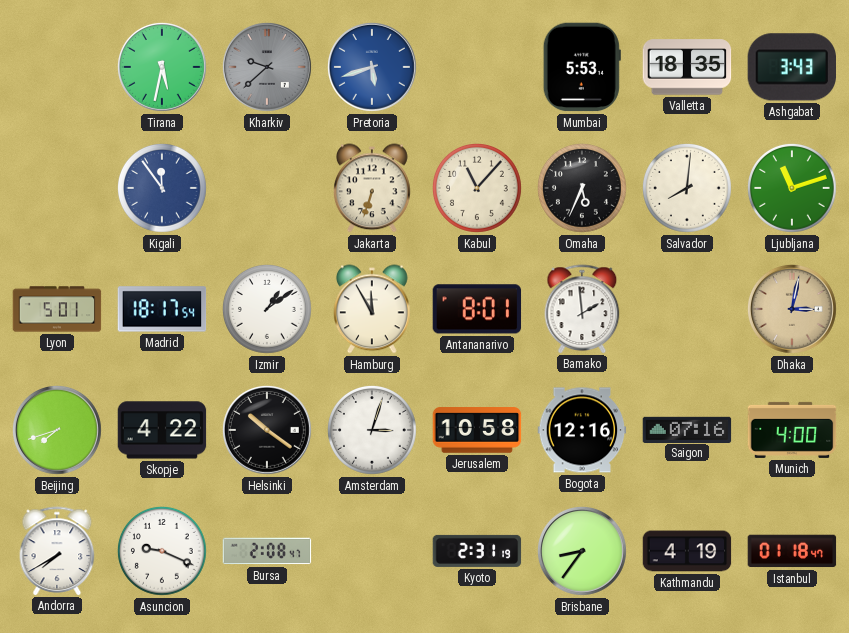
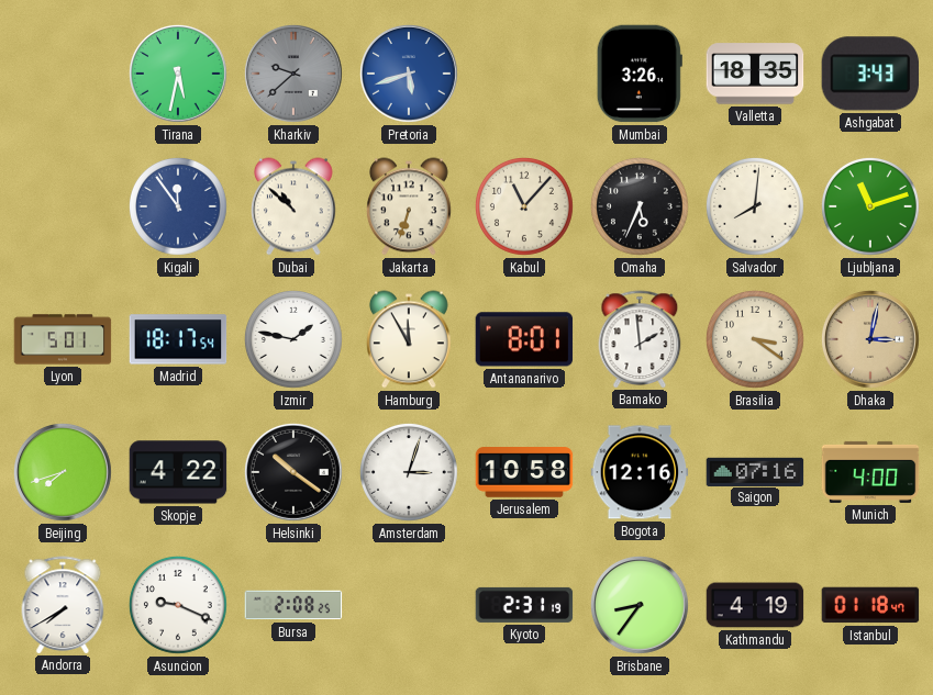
Mumbai: 5:53 -> 3:26 (640, 74)
Dubai: none -> 10:52 (295, 206)
Izmir: 1:09 -> 1:47 (293, 339)
Brasilia: none -> 3:21 (755, 339)
Bursa: 2:08:47 -> 2:08:25 (293, 605)
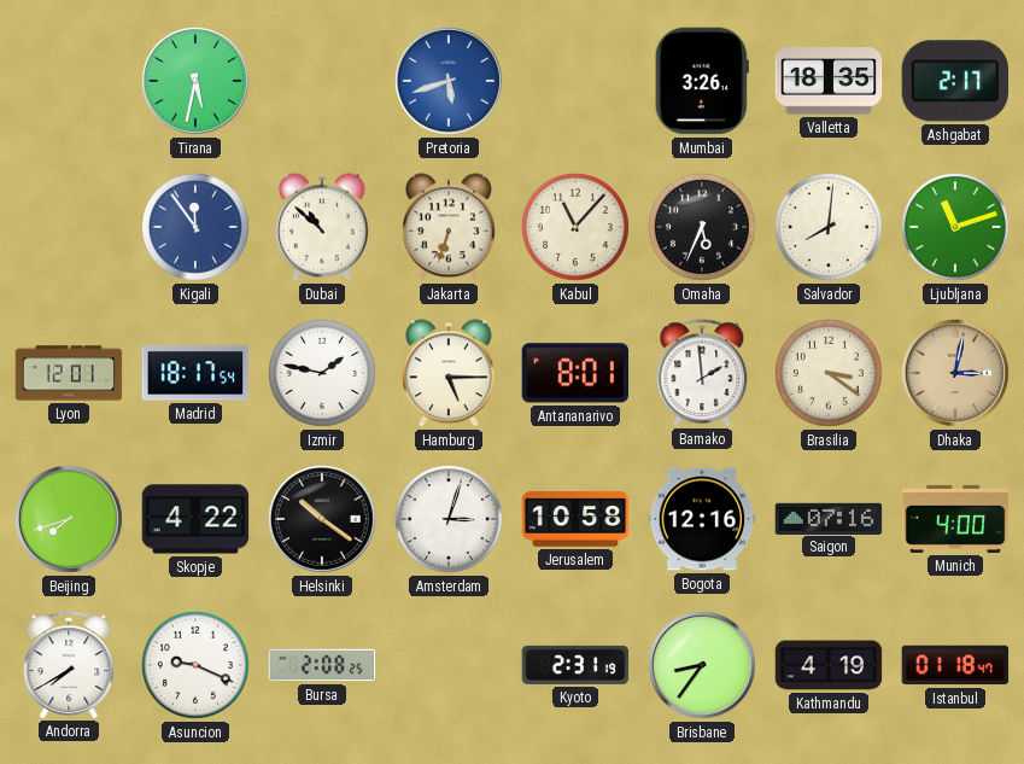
Kharkiv: 9:38 -> none (293, 74)
Ashgabat: 3:43 -> 2:17 (954, 81)
Lyon: 5:01 -> 12:01 (69, 373)
Hamburg: 11:55 -> 5:15 (450, 373)
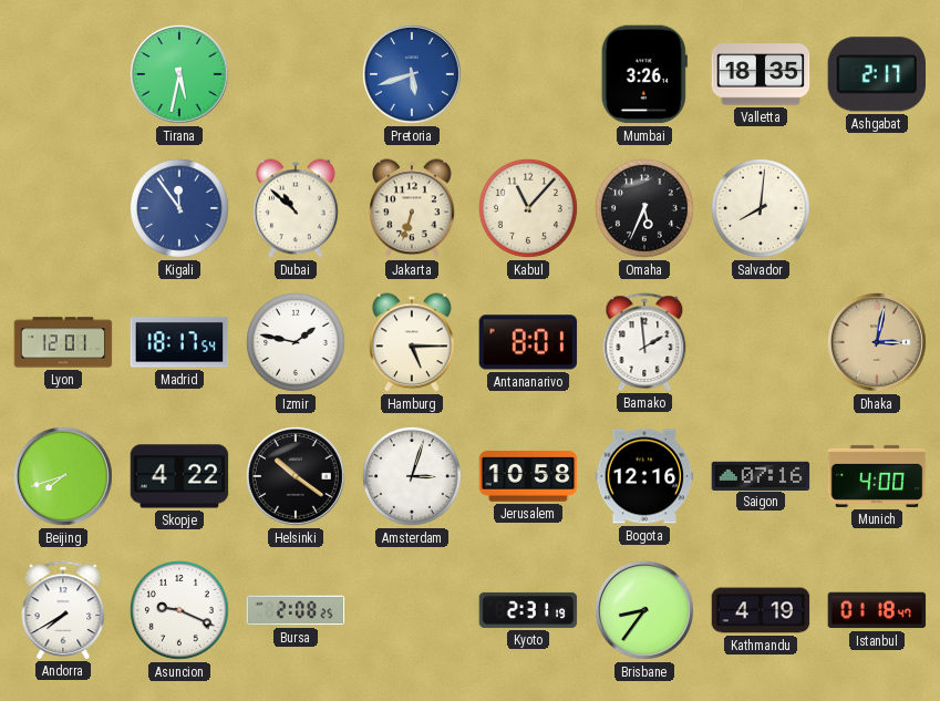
Ljubljana: 11:12 -> none (955, 227)
Brasilia: 3:21 -> none (829, 373)
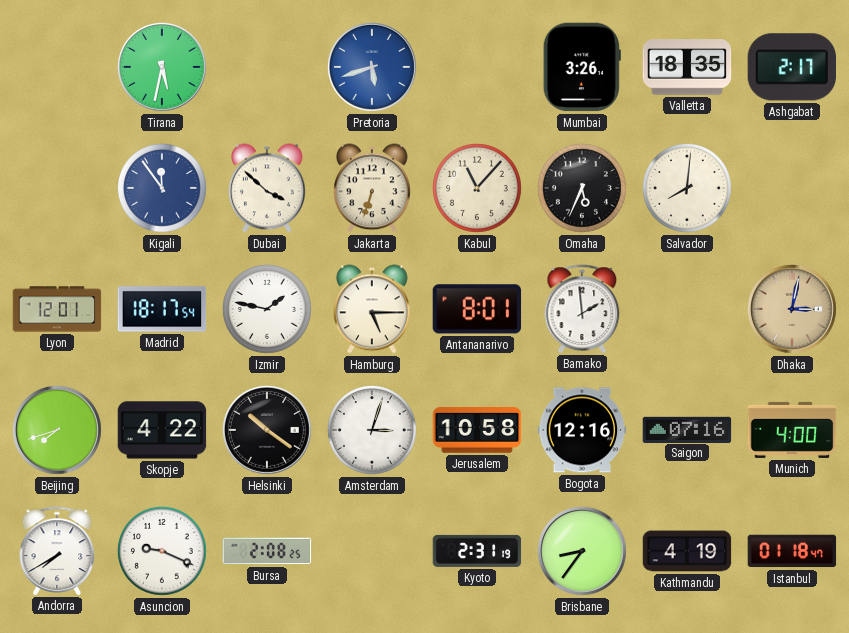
Dubai: 10:52 -> 3:52 (268, 188)
